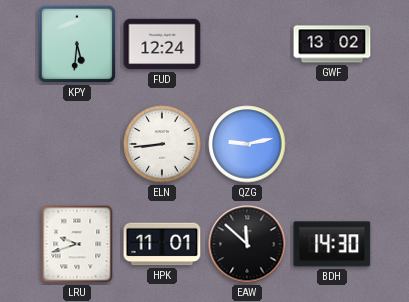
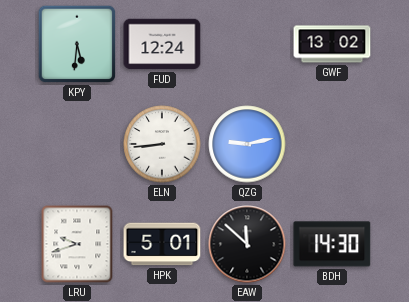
HPK: 11:01 -> 5:01 (162, 244)
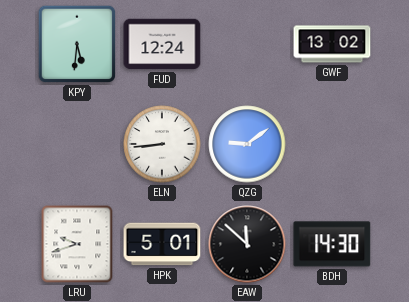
QZG: 9:13 -> 9:09 (247, 144)
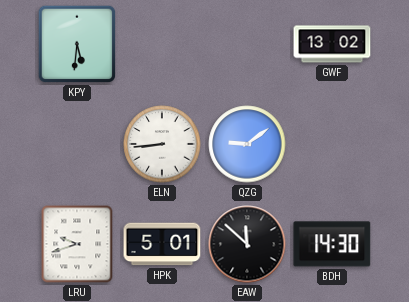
FUD: 12:24 -> none (162, 44)
